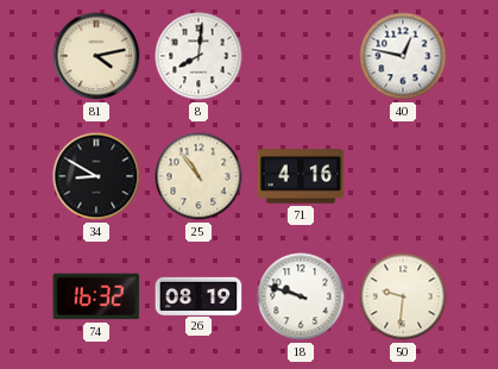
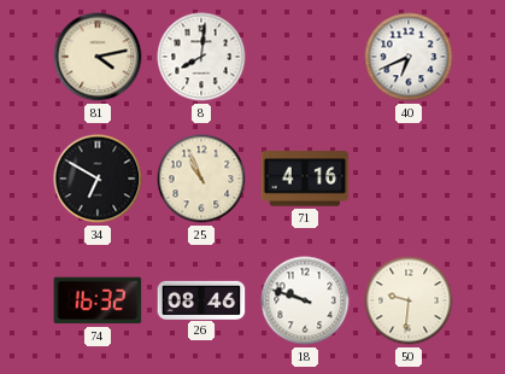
40: 12:47 -> 6:41 (409, 57)
34: 8:50 -> 6:50 (98, 179)
25: 10:54 -> 10:56 (201, 179)
26: 08:19 -> 08:46 (201, 299)
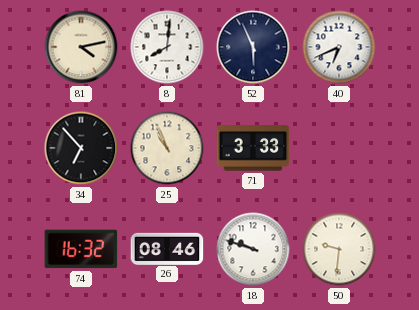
52: none -> 5:56 (253, 47)
34: 6:50 -> 6:53 (81, 148)
71: 4:16 -> 3:33 (253, 148)
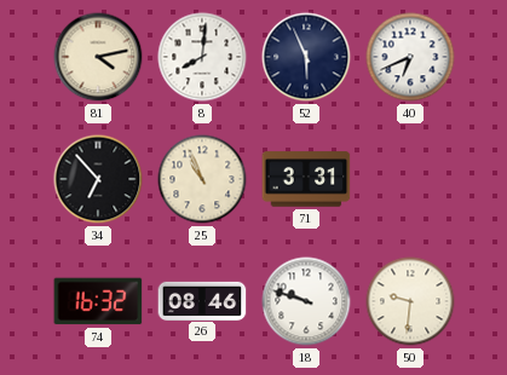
71: 3:33 -> 3:31 (306, 179)
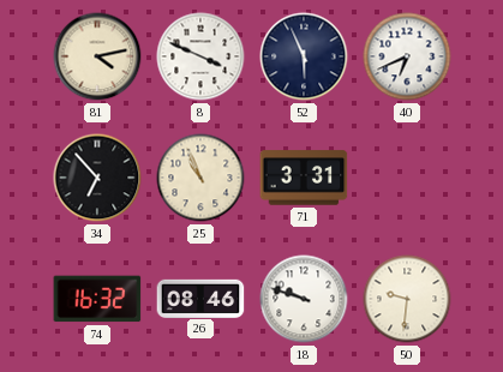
8: 8:01 -> 3:49 (200, 56)
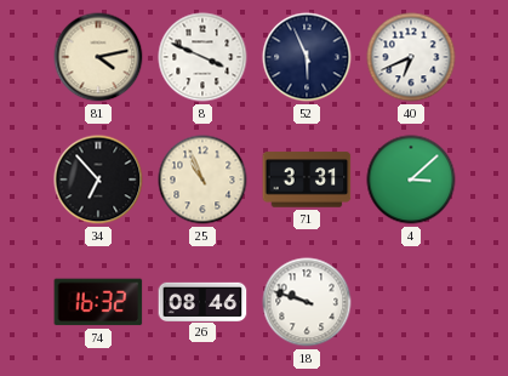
4: none -> 3:08 (411, 180)
50: 9:31 -> none (407, 299)
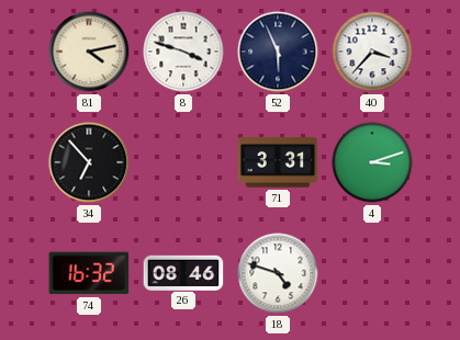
8: 3:49 -> 3:48 (183, 52)
40: 6:41 -> 3:37 (372, 52)
25: 10:56 -> none (202, 180)
4: 3:08 -> 3:12 (372, 162)
18: 9:48 -> 4:48 (278, 273)
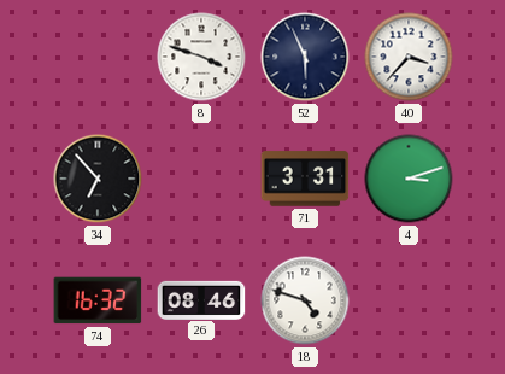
81: 4:13 -> none (89, 52)
